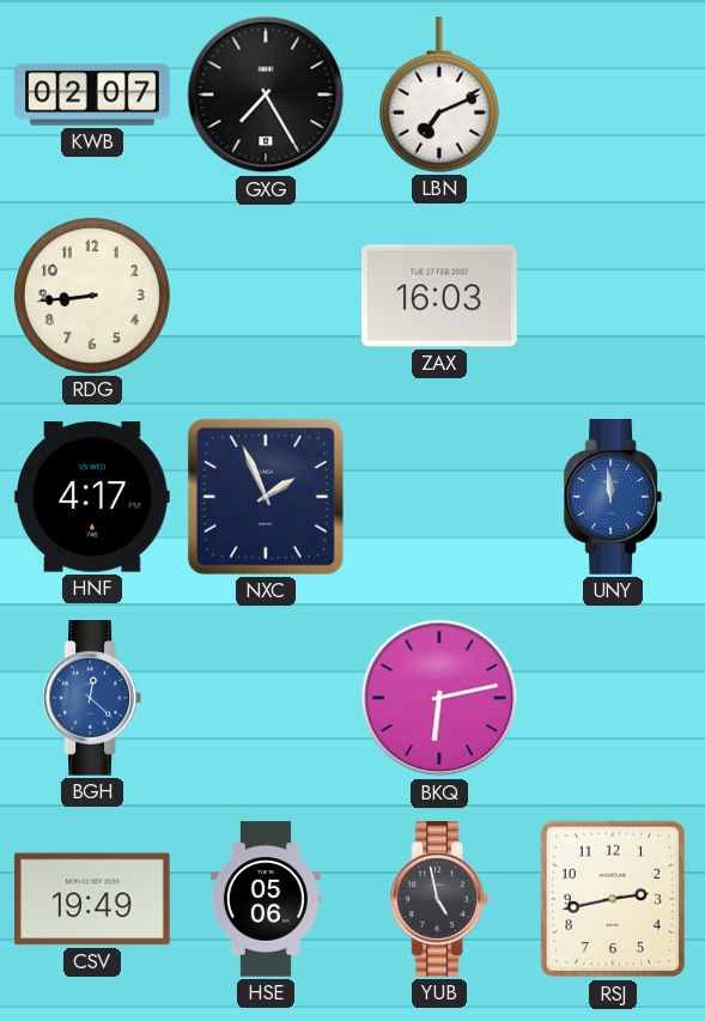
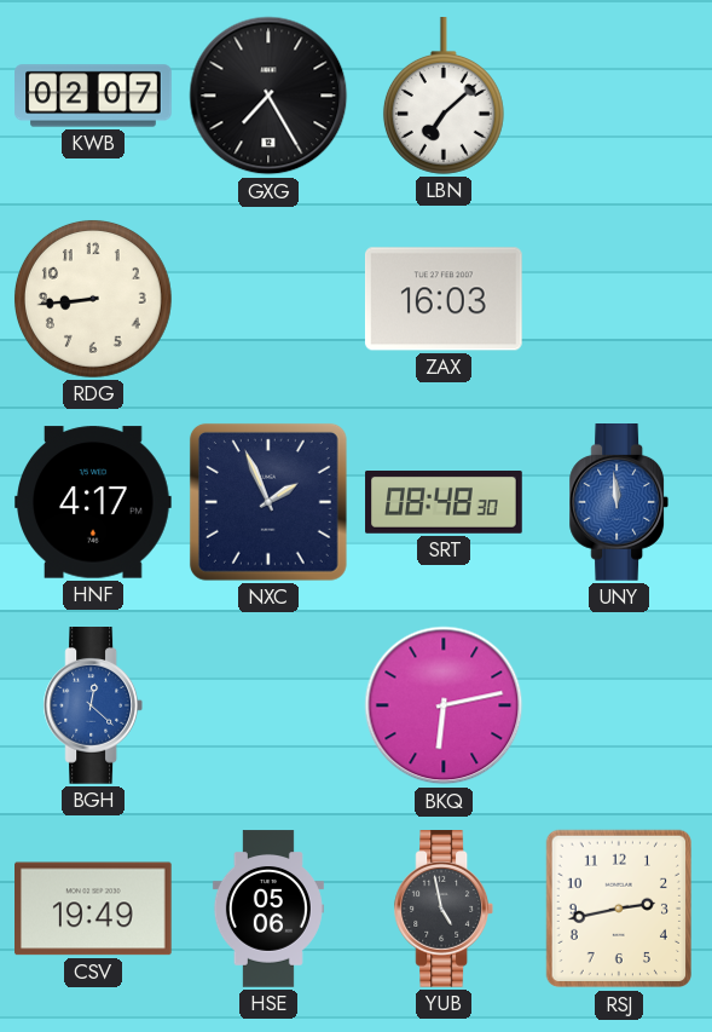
LBN: 7:11 -> 7:08 (444, 97)
SRT: none -> 08:48 (444, 503)
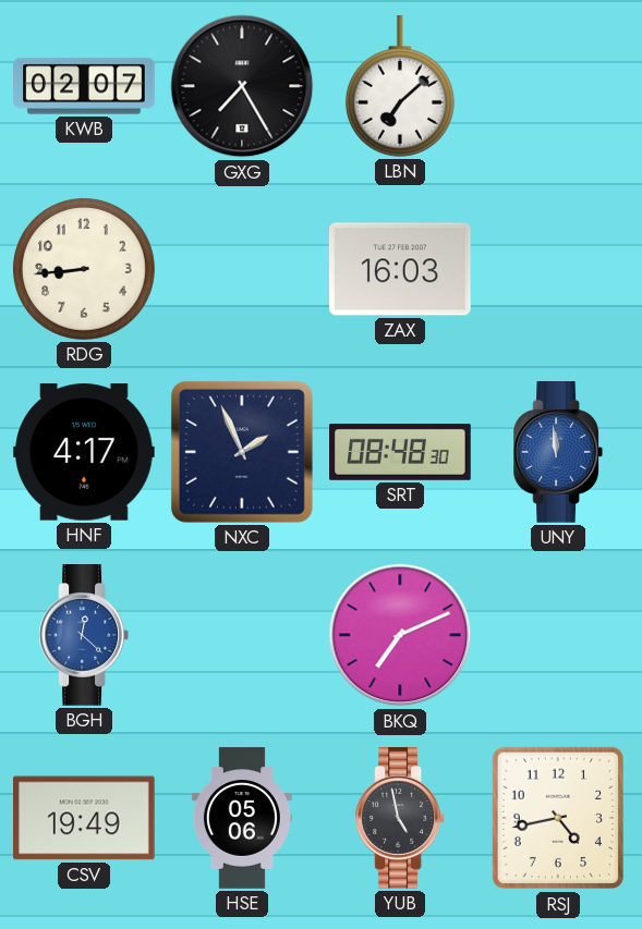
BKQ: 6:13 -> 7:11 (400, 635)
RSJ: 2:43 -> 4:43 (557, 818)
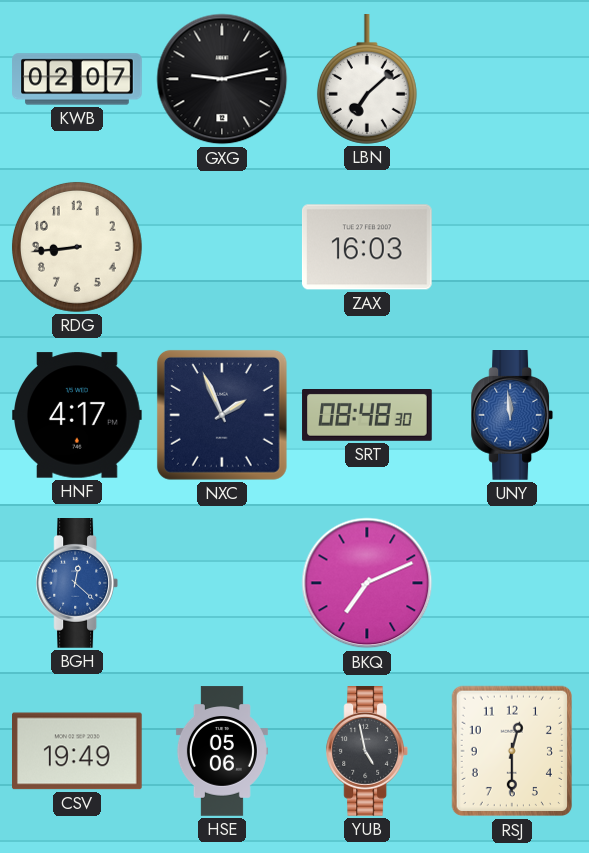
GXG: 7:25 -> 9:13 (222, 79)
RSJ: 4:43 -> 12:30 (511, 751)
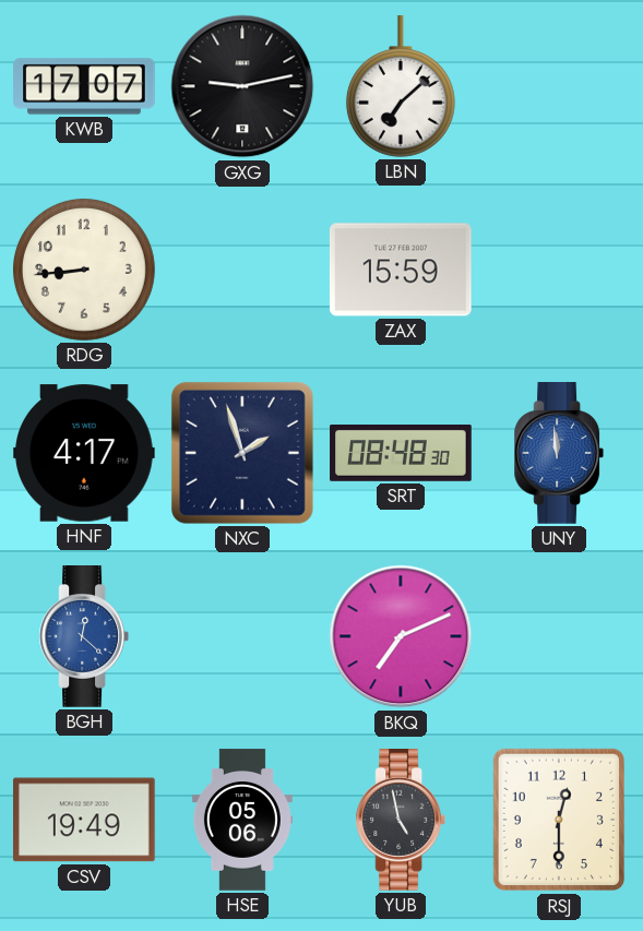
KWB: 02:07 -> 17:07 (84, 86)
ZAX: 16:03 -> 15:59 (401, 270)
NXC: 1:56 -> 1:57 (242, 453)
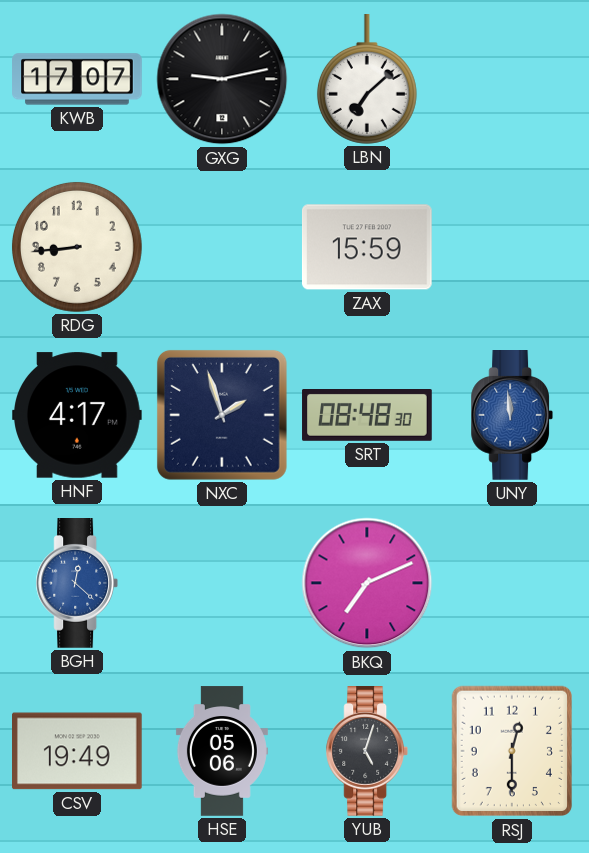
YUB: 4:58 -> 5:03 (366, 751)
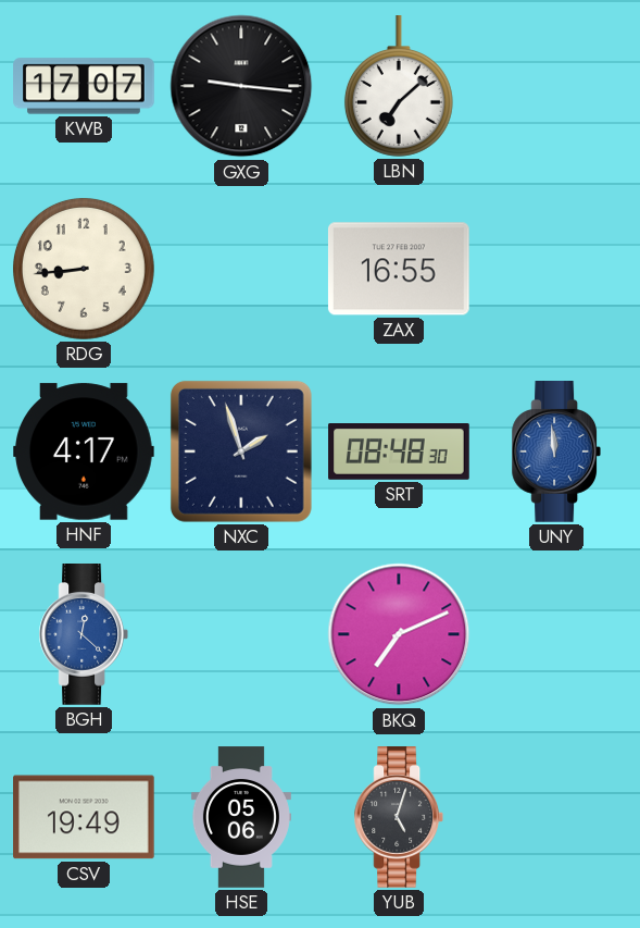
GXG: 9:13 -> 9:16 (241, 86)
ZAX: 15:59 -> 16:55 (399, 269)
RSJ: 12:30 -> none (511, 751)
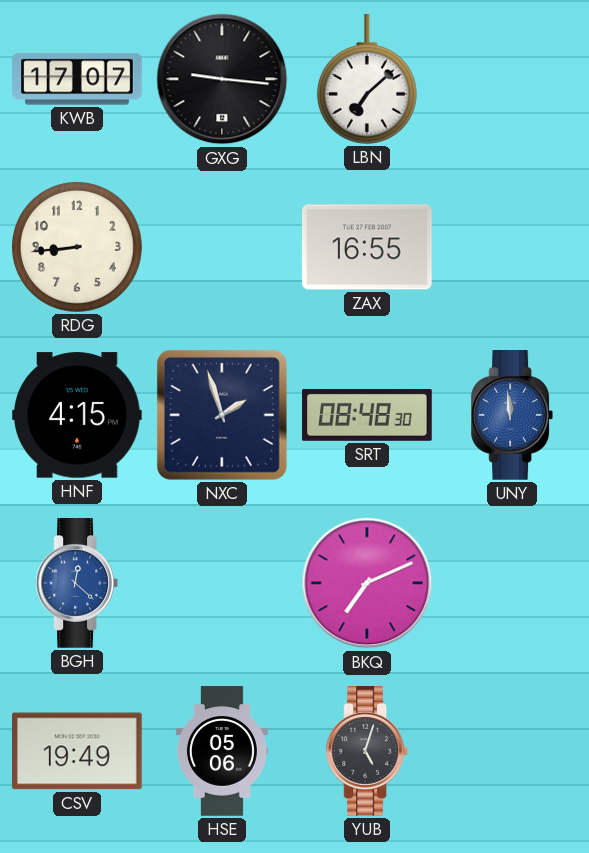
HNF: 4:17 -> 4:15 (78, 415)
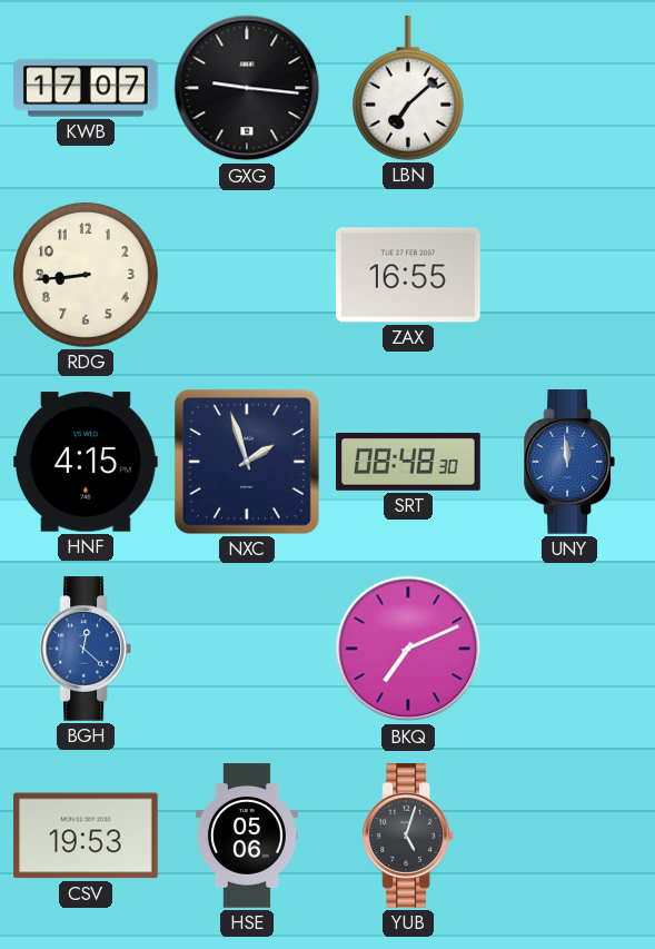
CSV: 19:49 -> 19:53 (87, 836)
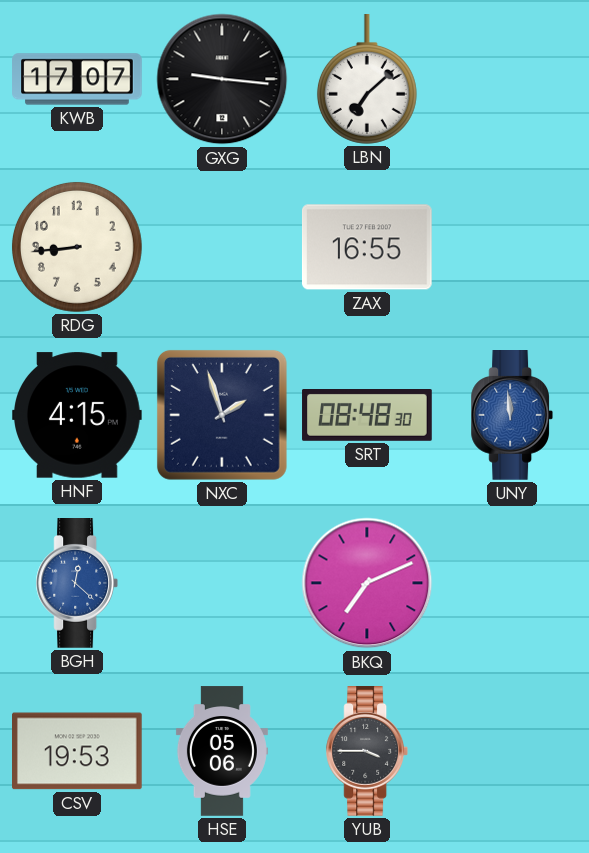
YUB: 5:03 -> 3:45 (366, 751)
